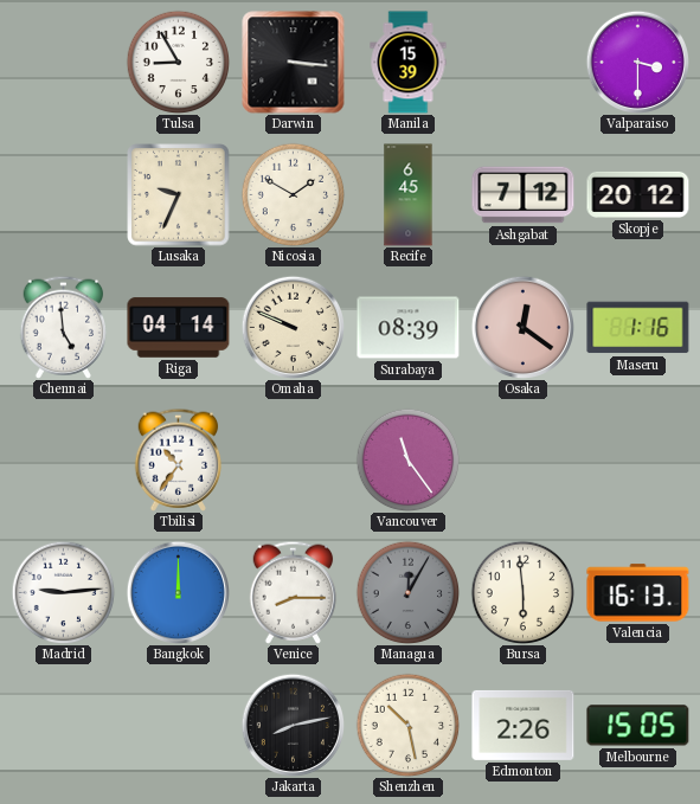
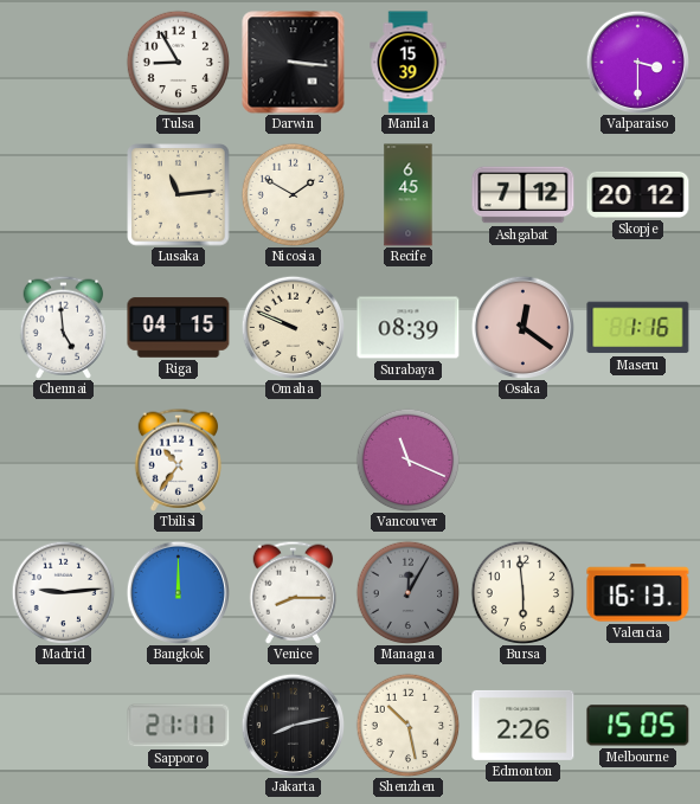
Lusaka: 9:34 -> 11:14 (179, 195)
Riga: 04:14 -> 04:15 (179, 328)
Vancouver: 11:24 -> 11:19 (407, 459)
Sapporo: none -> 21:11 (179, 726)
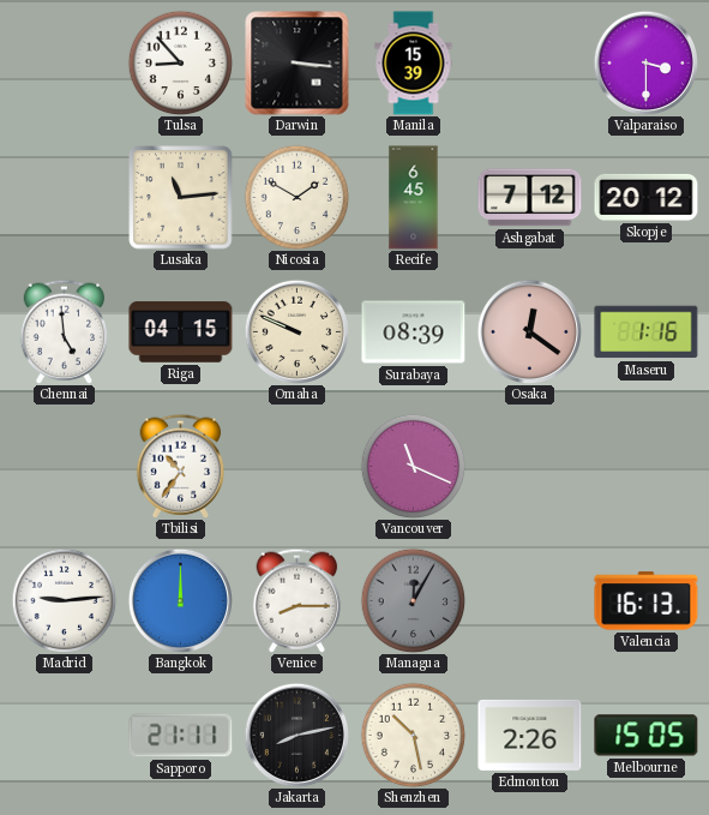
Tulsa: 8:55 -> 8:53 (180, 62)
Bursa: 5:59 -> none (522, 592)
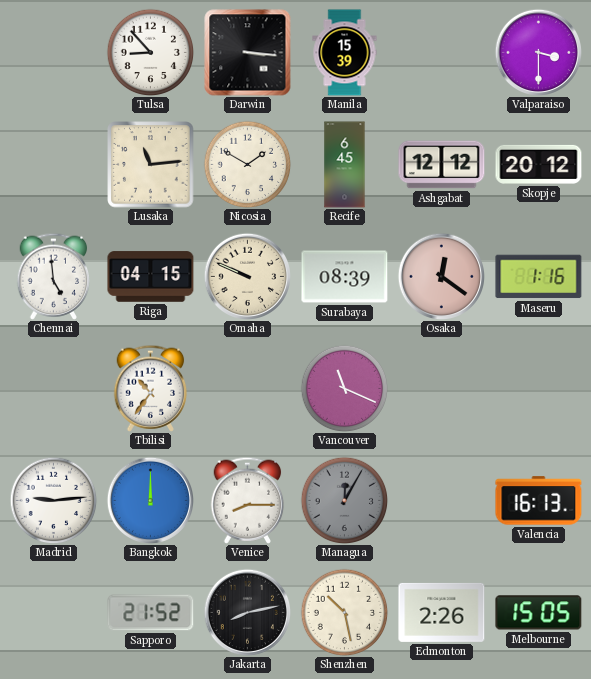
Ashgabat: 7:12 -> 12:12 (442, 165)
Sapporo: 21:11 -> 21:52 (151, 613)
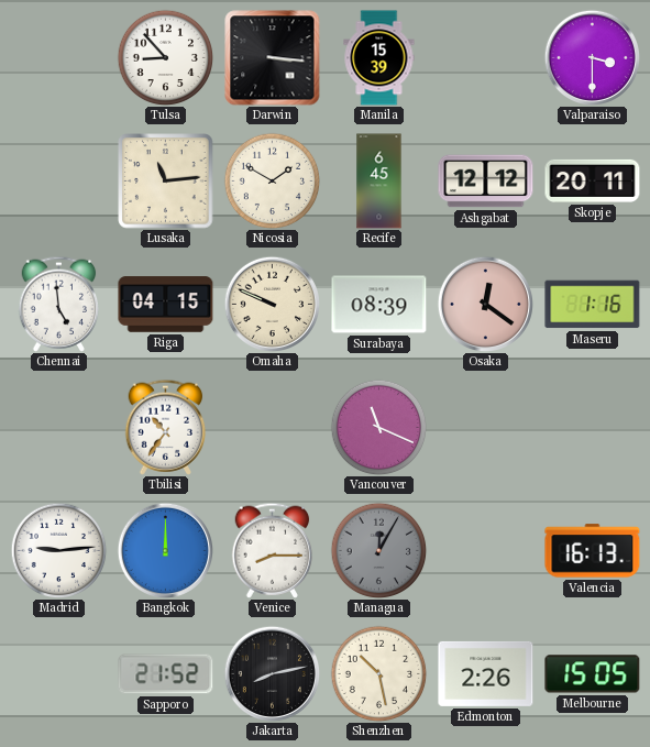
Skopje: 20:12 -> 20:11 (593, 180)
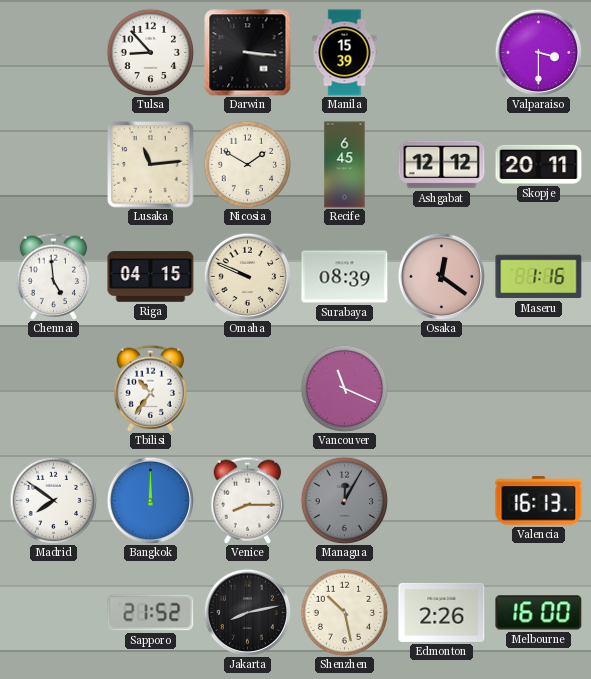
Madrid: 9:14 -> 7:51 (53, 500)
Melbourne: 15:05 -> 16:00 (539, 613)
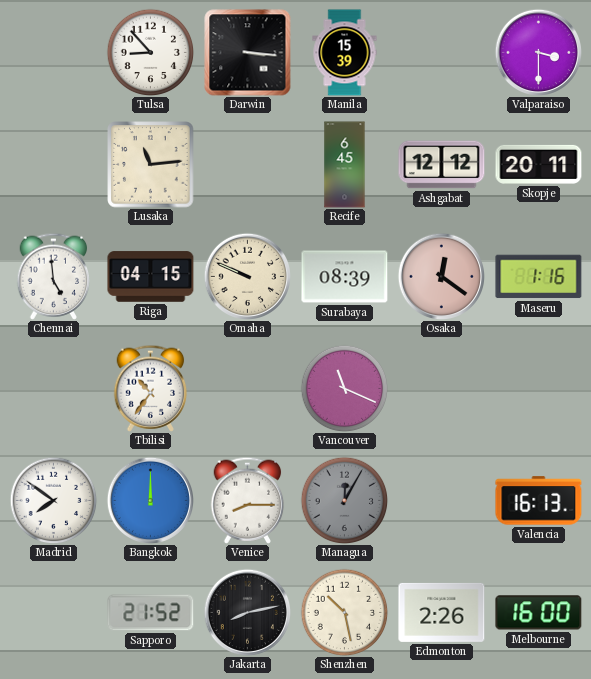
Nicosia: 1:50 -> none (247, 164)
